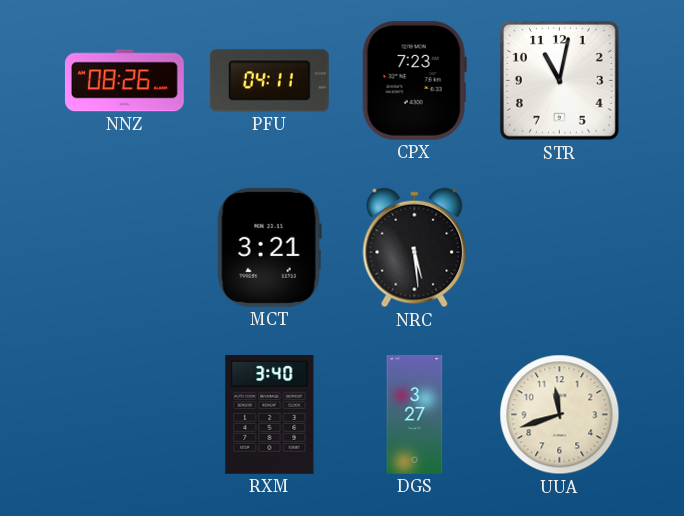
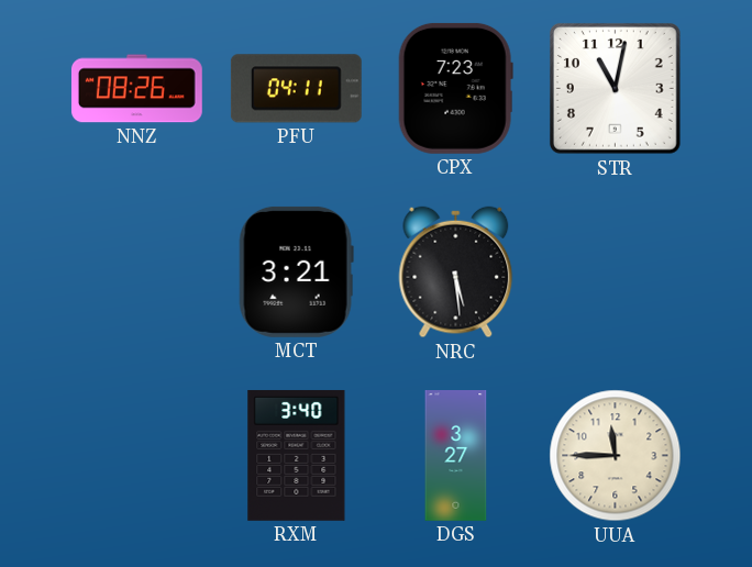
UUA: 11:42 -> 11:45 (616, 456)
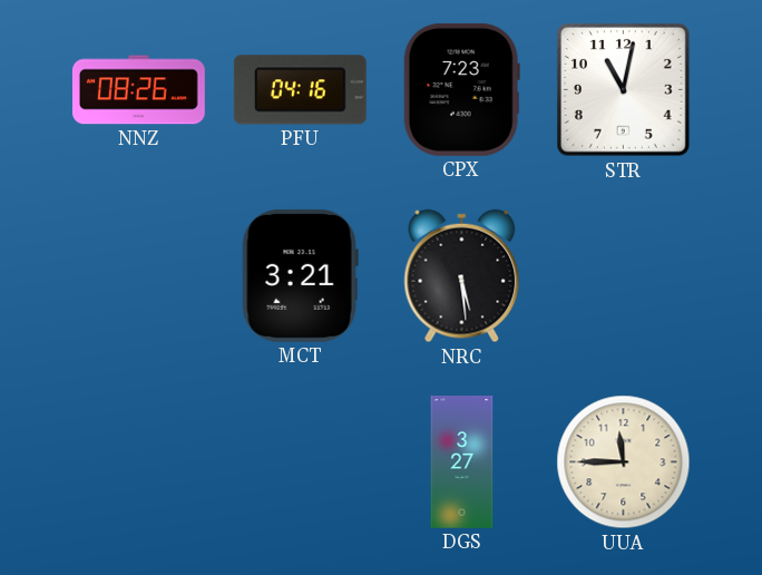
PFU: 04:11 -> 04:16 (300, 90)
RXM: 3:40 -> none (297, 455)
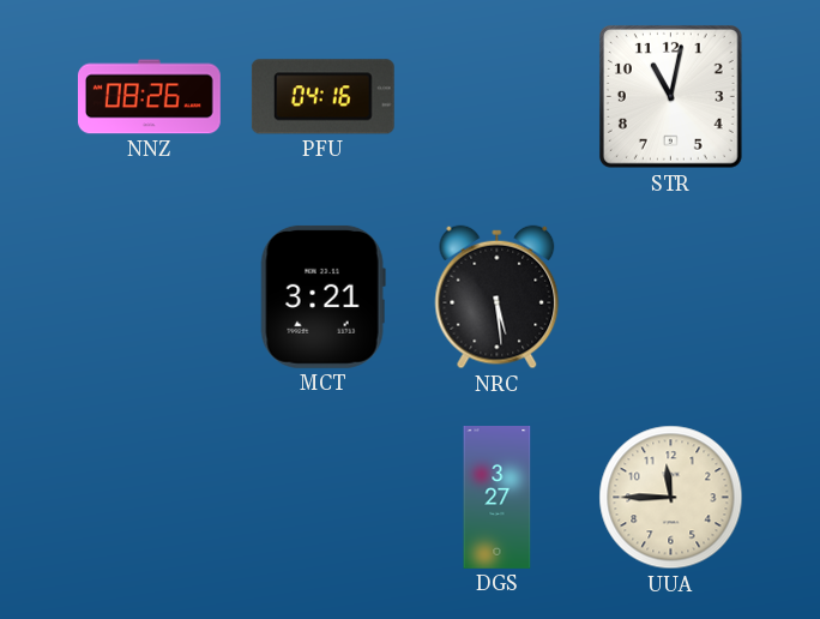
CPX: 7:23 -> none (461, 89)
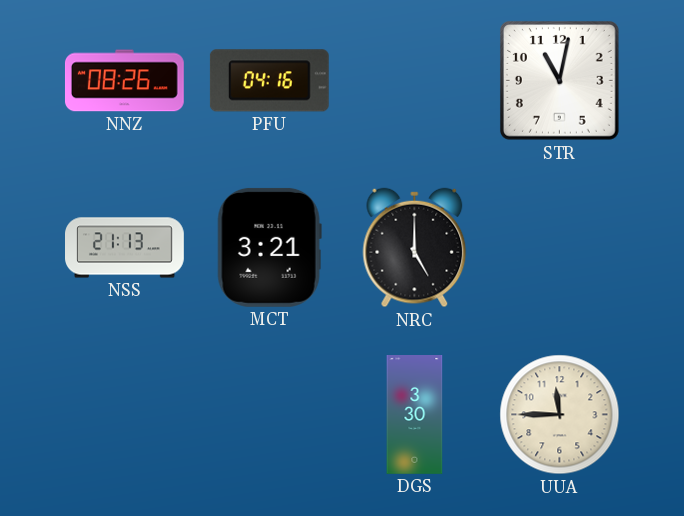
NSS: none -> 21:13 (125, 248)
NRC: 5:29 -> 5:00 (415, 248)
DGS: 3:27 -> 3:30 (415, 415)
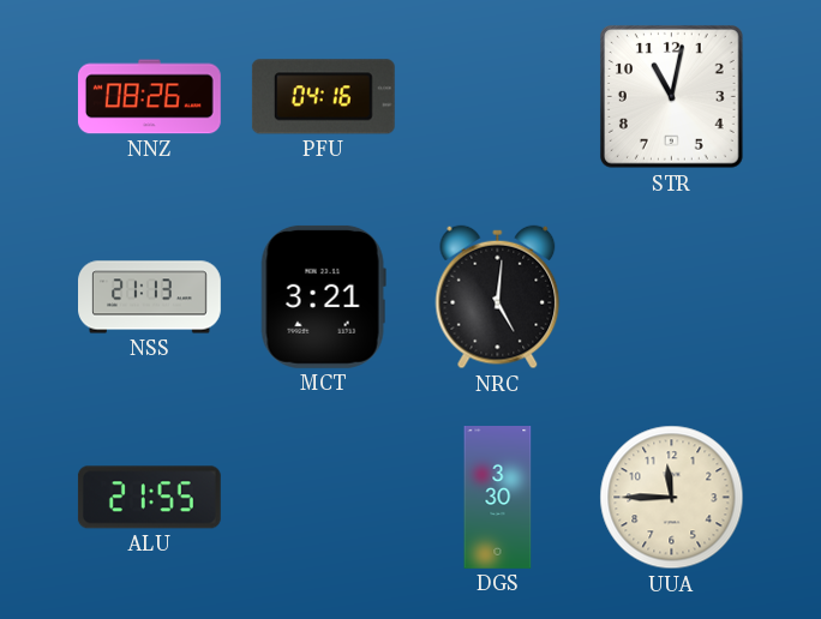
NRC: 5:00 -> 5:01 (498, 298)
ALU: none -> 21:55 (149, 498)
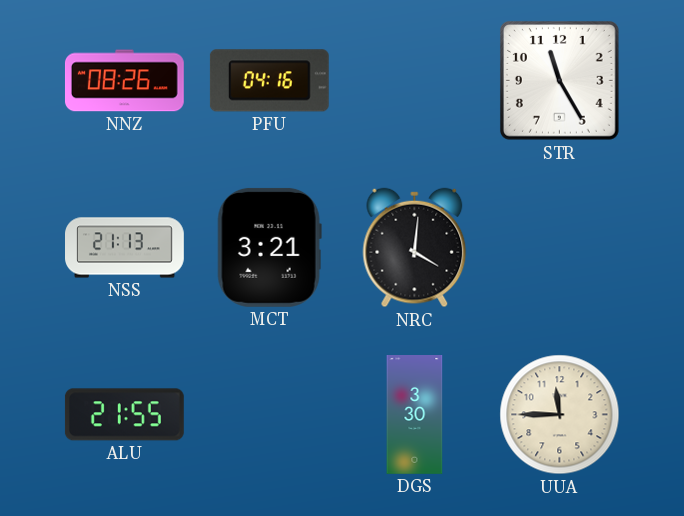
STR: 11:02 -> 11:25 (559, 80)
NRC: 5:01 -> 4:01 (415, 248)
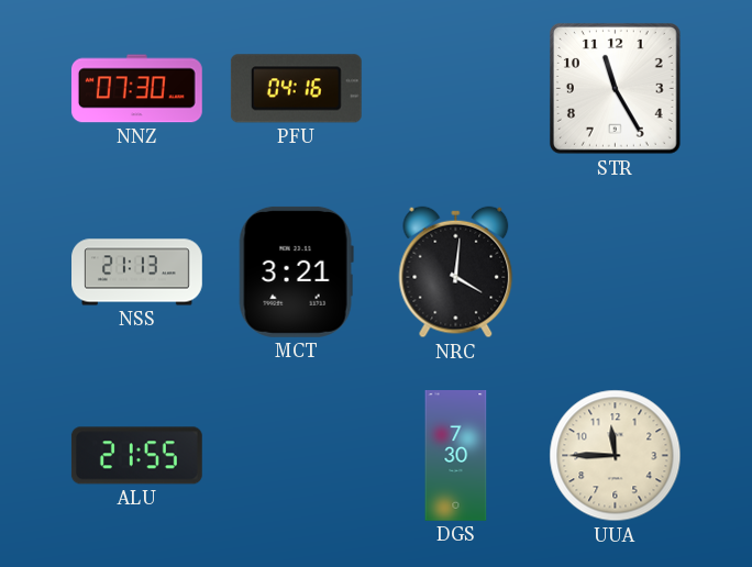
NNZ: 08:26 -> 07:30 (136, 89)
DGS: 3:30 -> 7:30 (456, 456)
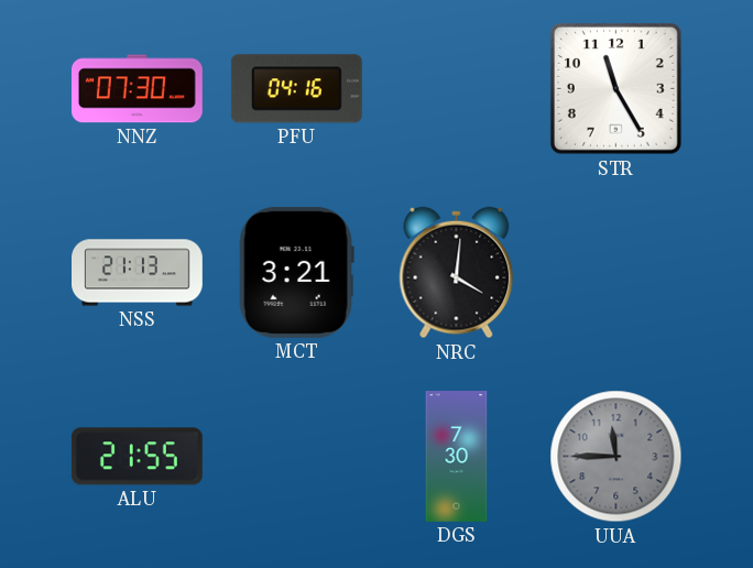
UUA dial: cream -> grey (616, 457)
